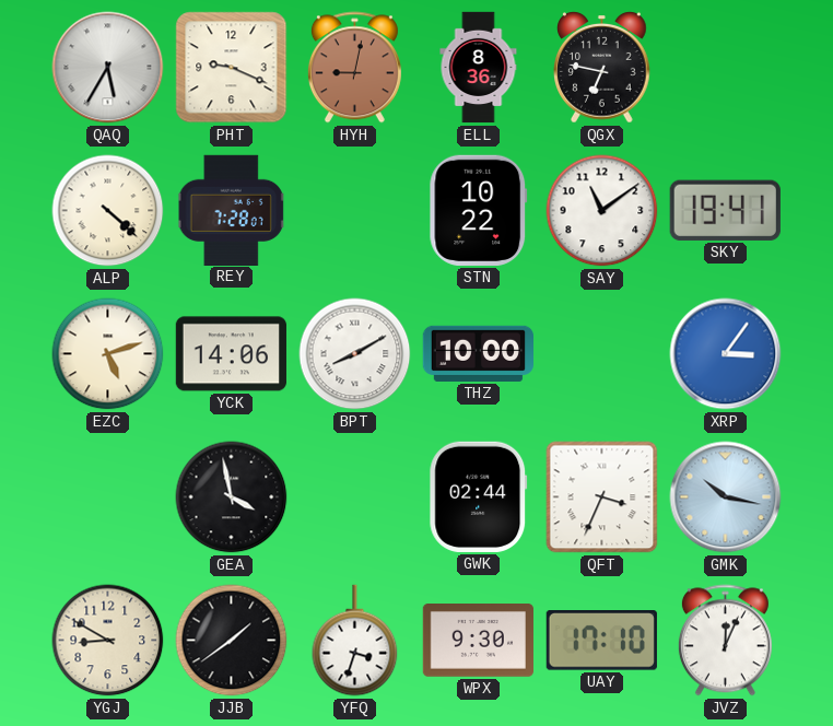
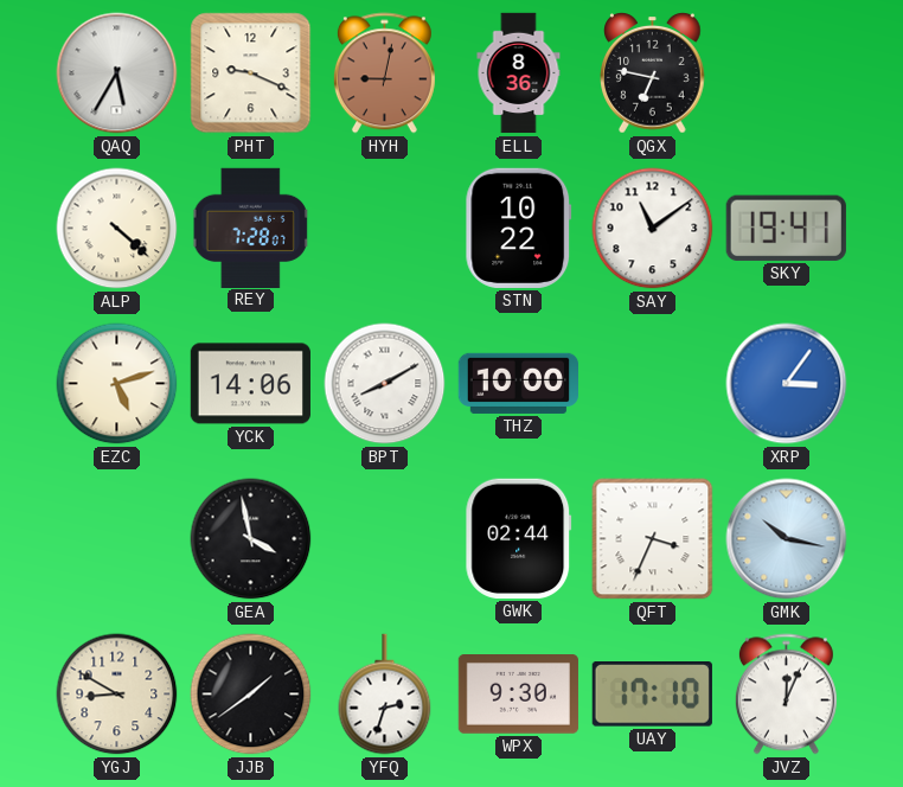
YFQ: 3:33 -> 2:33 (385, 695)
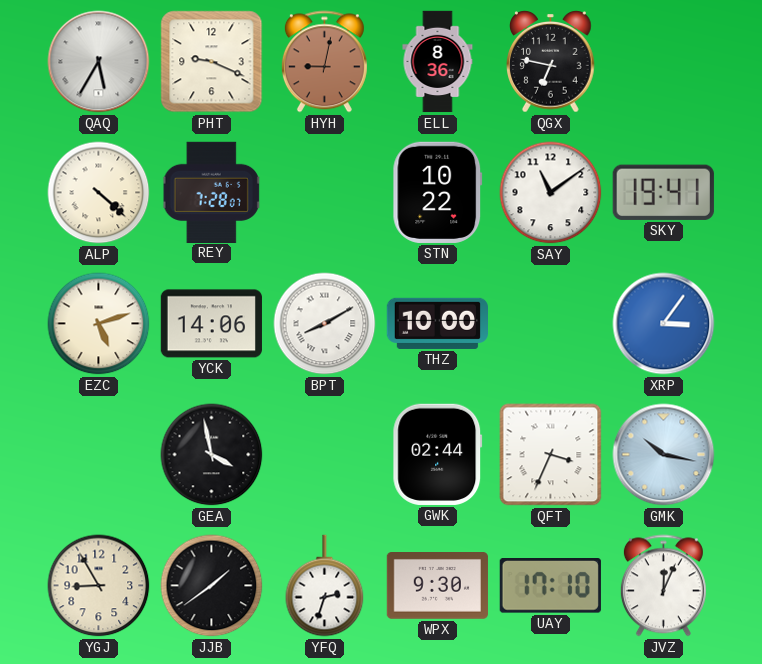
YGJ: 8:50 -> 8:55 (99, 586)
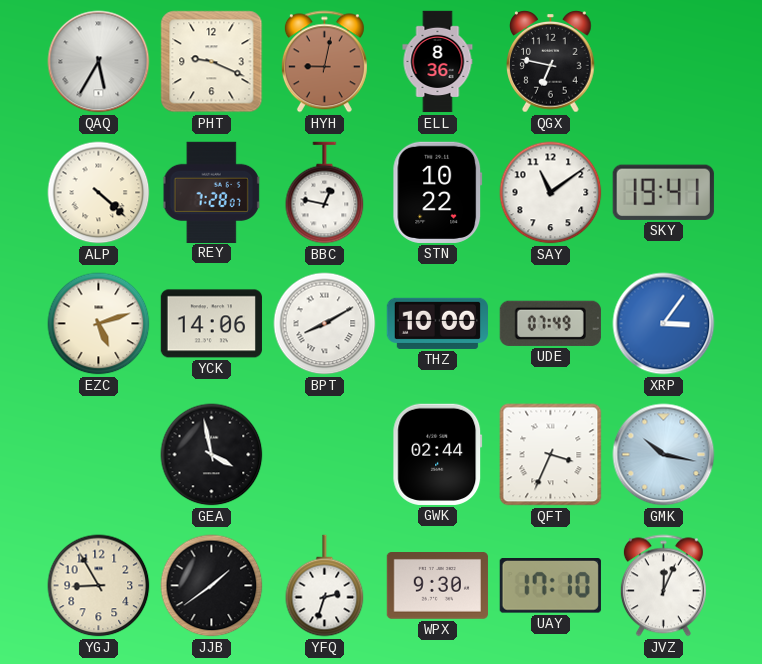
BBC: none -> 12:47 (325, 193)
UDE: none -> 07:49 (550, 323)
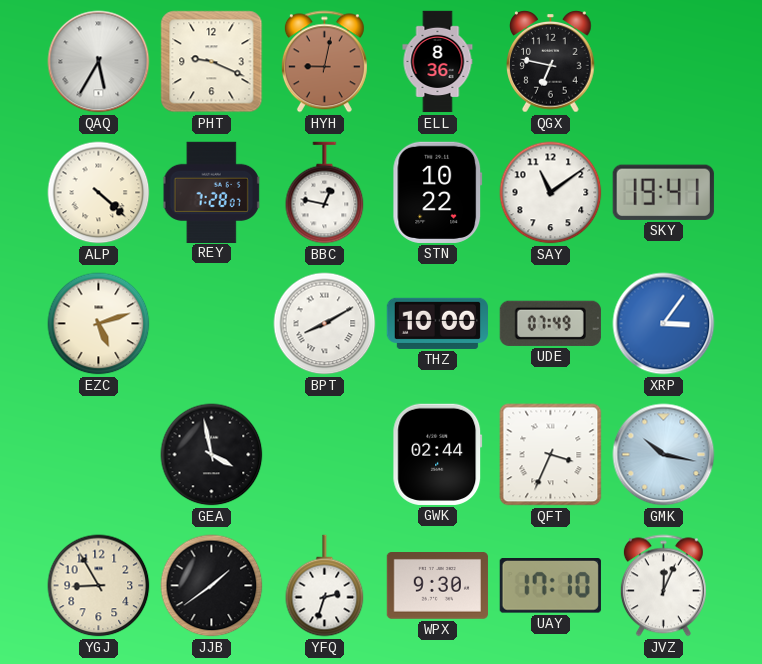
YCK: 14:06 -> none (211, 324)
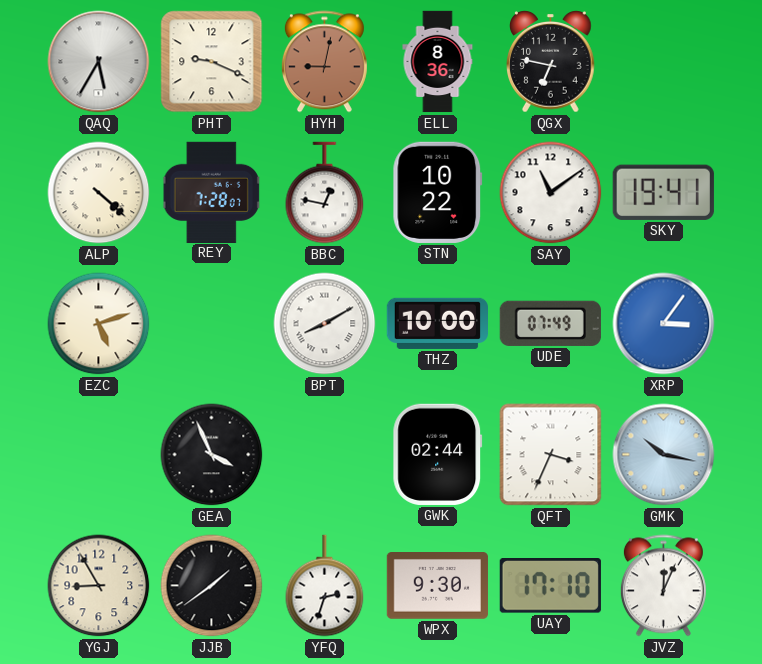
GEA: 3:58 -> 3:56 (212, 455)
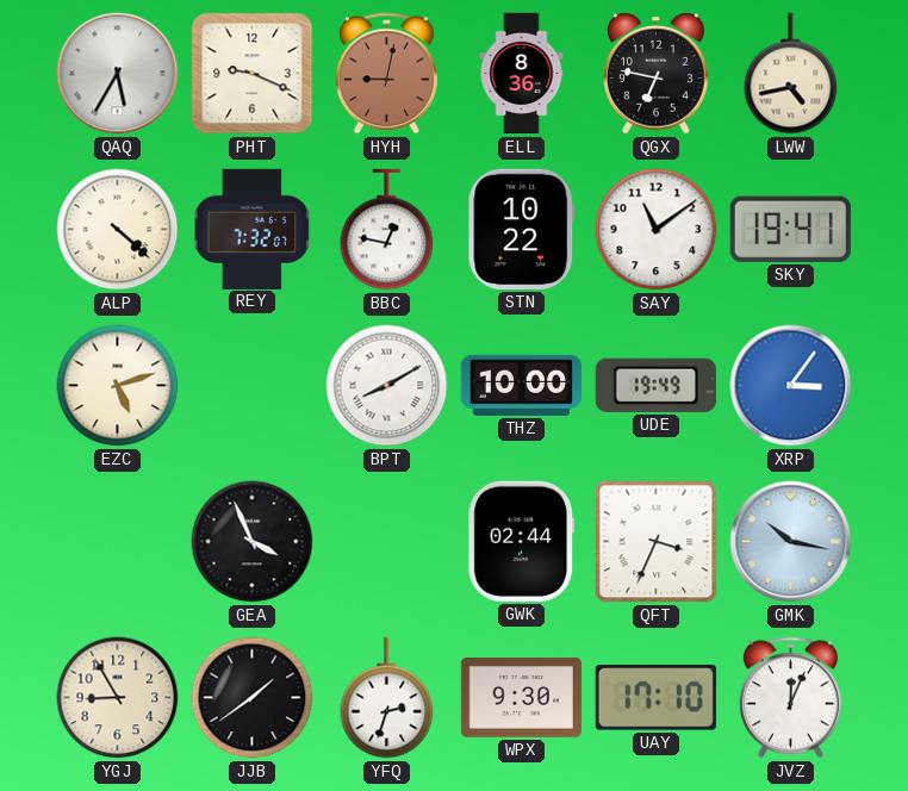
LWW: none -> 4:43 (791, 74)
REY: 7:28 -> 7:32 (253, 229)
UDE: 07:49 -> 19:49 (655, 385)
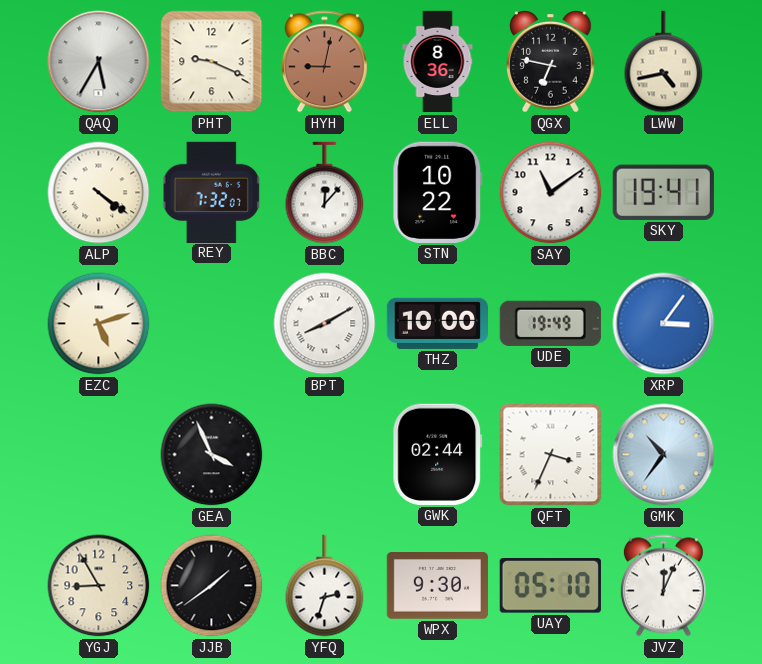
ALP: 4:22 -> 4:21 (99, 193)
BBC: 12:47 -> 12:07 (325, 193)
GMK: 10:17 -> 10:36 (664, 455)
UAY: 17:10 -> 05:10 (550, 586)
